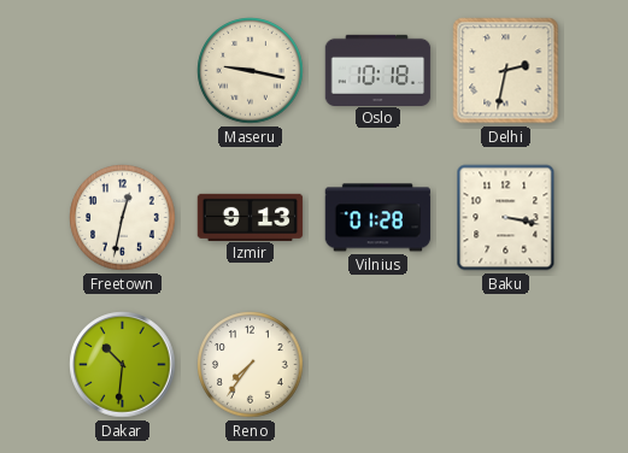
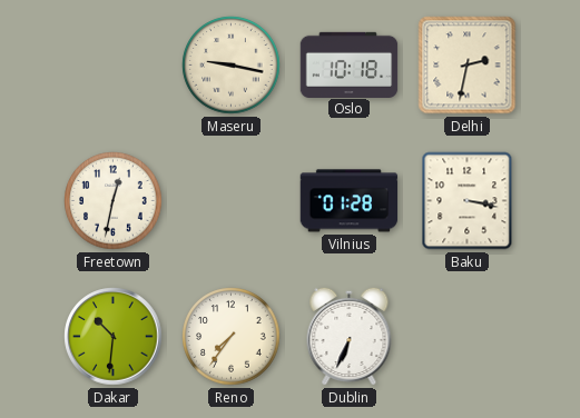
Izmir: 9:13 -> none (251, 217)
Dublin: none -> 6:34 (350, 336)
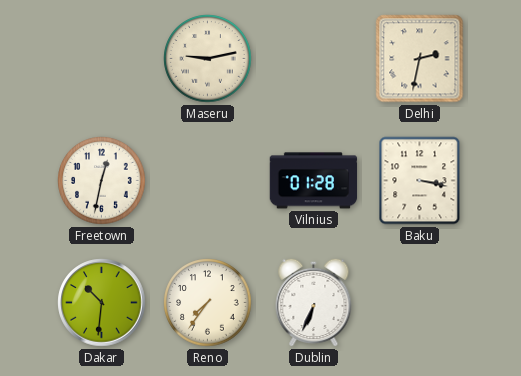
Maseru: 9:17 -> 9:13 (208, 59)
Oslo: 10:18 -> none (350, 64)
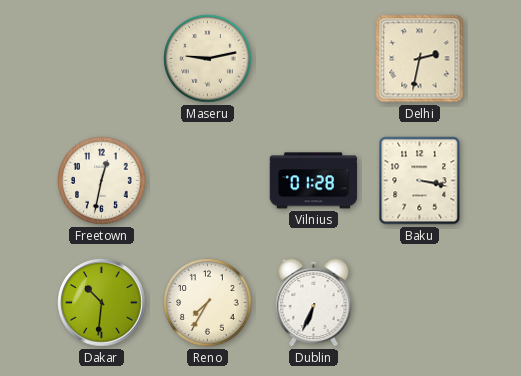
Reno: 7:36 -> 7:35 (208, 303)
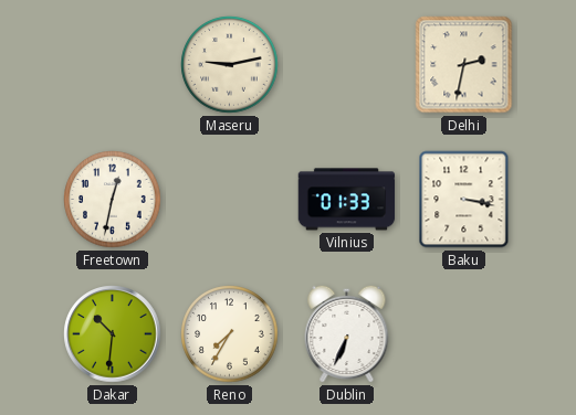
Vilnius: 01:28 -> 01:33 (347, 200)
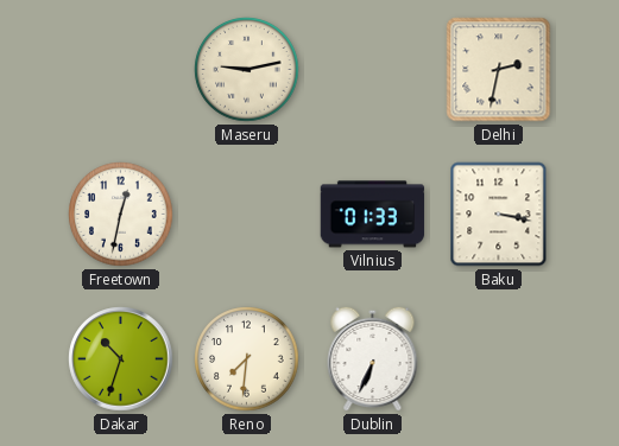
Dakar: 10:31 -> 10:33 (121, 359)
Reno: 7:35 -> 7:31 (247, 359)
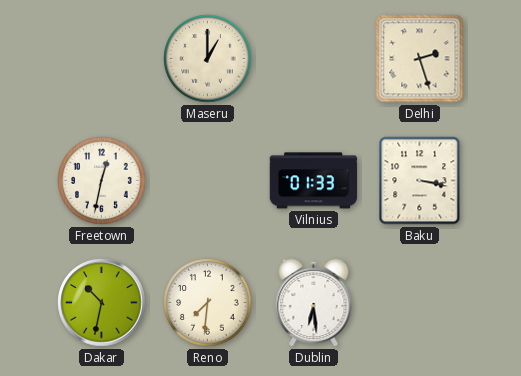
Maseru: 9:13 -> 1:00 (208, 59)
Delhi: 2:32 -> 2:27 (420, 59)
Dakar: 10:33 -> 10:32 (102, 303)
Dublin: 6:34 -> 6:29 (314, 302)
